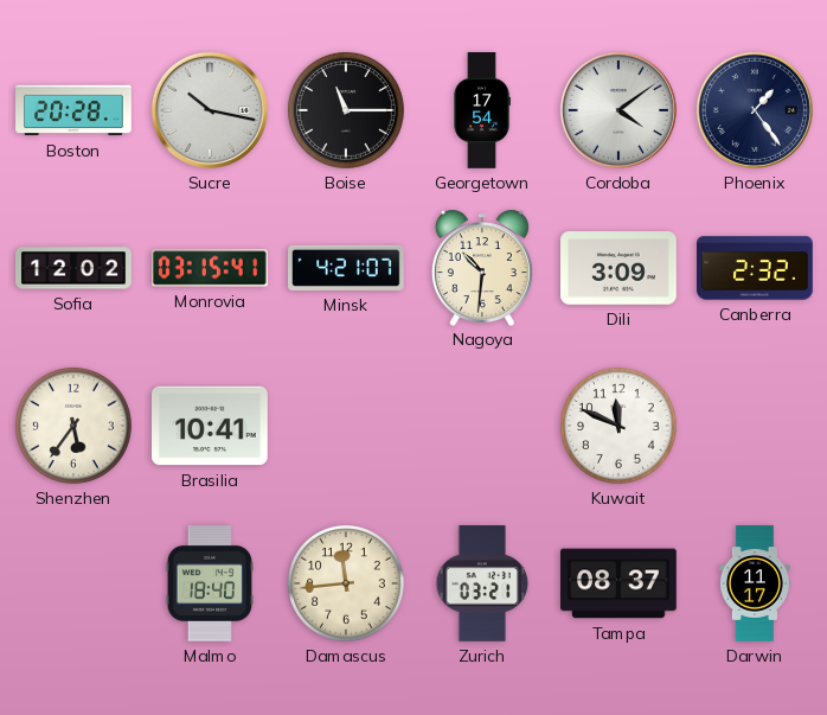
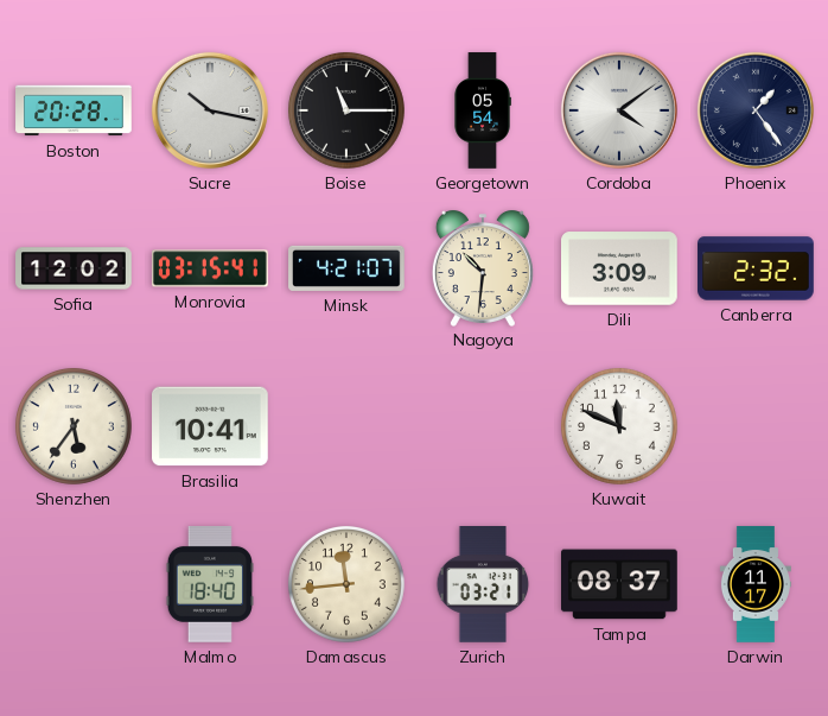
Georgetown: 17:54 -> 05:54 (483, 110)
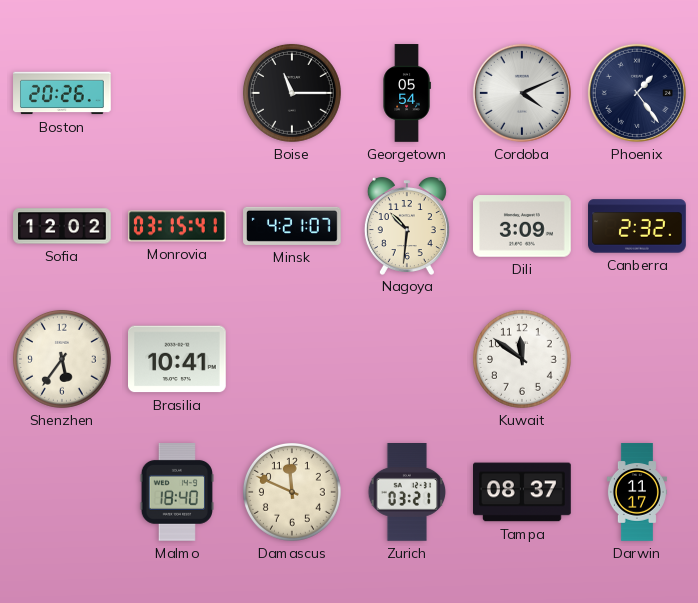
Boston: 20:28 -> 20:26 (62, 93)
Sucre: 10:17 -> none (210, 110)
Cordoba: 4:09 -> 4:11 (522, 93)
Kuwait: 11:49 -> 11:51 (522, 359)
Damascus: 11:44 -> 11:49 (292, 492)
